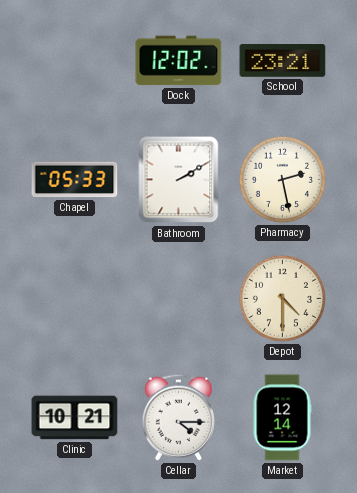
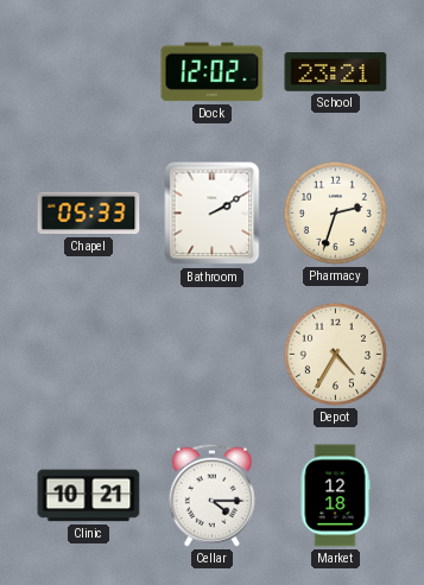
Pharmacy: 2:28 -> 2:33 (335, 212)
Depot: 4:30 -> 4:35 (335, 354)
Market: 12:14 -> 12:18 (335, 496)
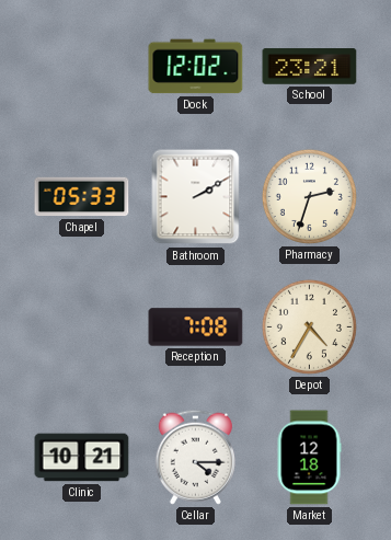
Reception: none -> 7:08 (196, 328)
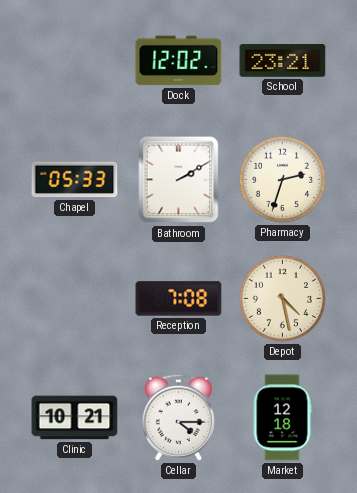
Depot: 4:35 -> 4:28 (282, 298)
